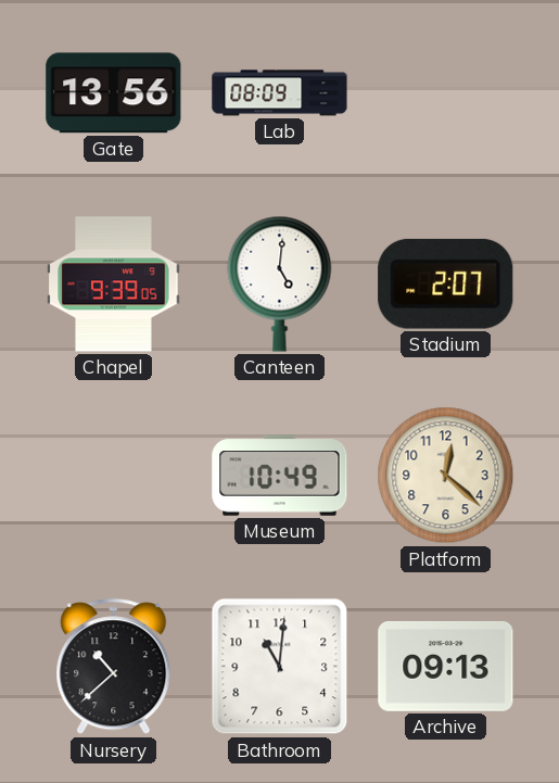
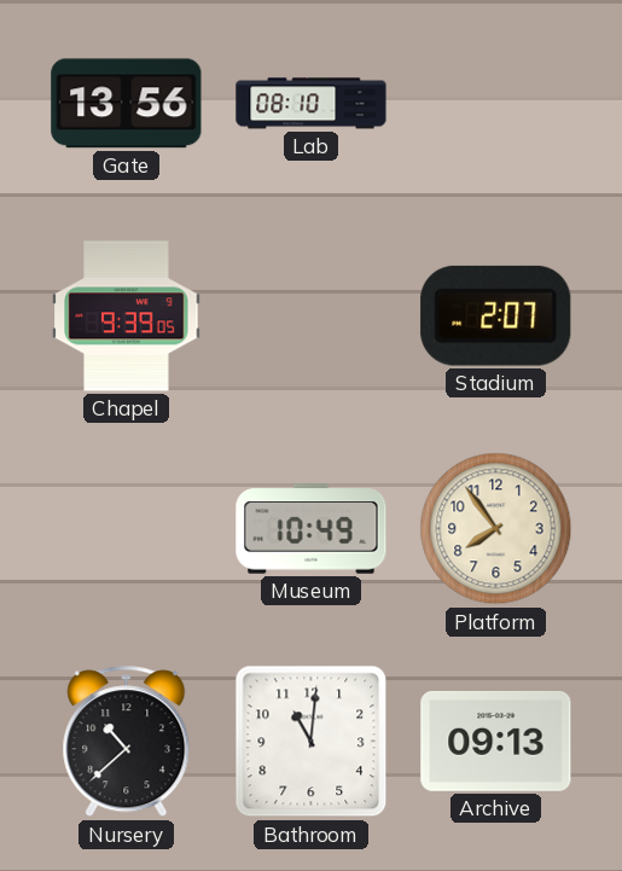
Lab: 08:09 -> 08:10 (312, 104)
Canteen: 5:01 -> none (280, 283)
Platform: 12:22 -> 7:54 (496, 529)
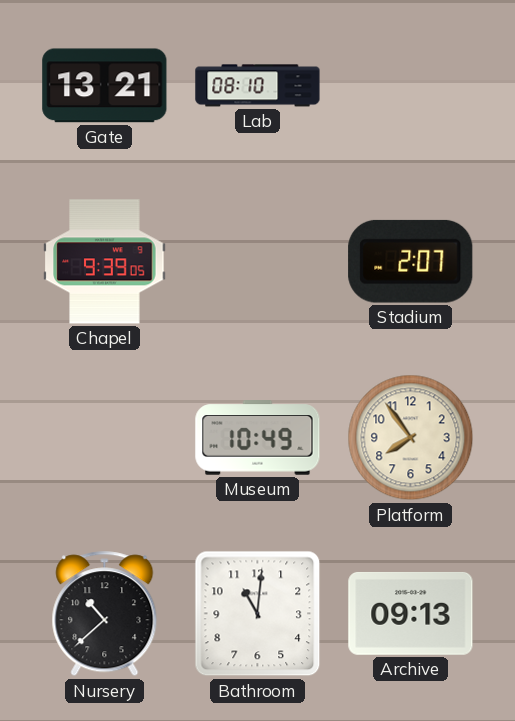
Gate: 13:56 -> 13:21 (105, 86)
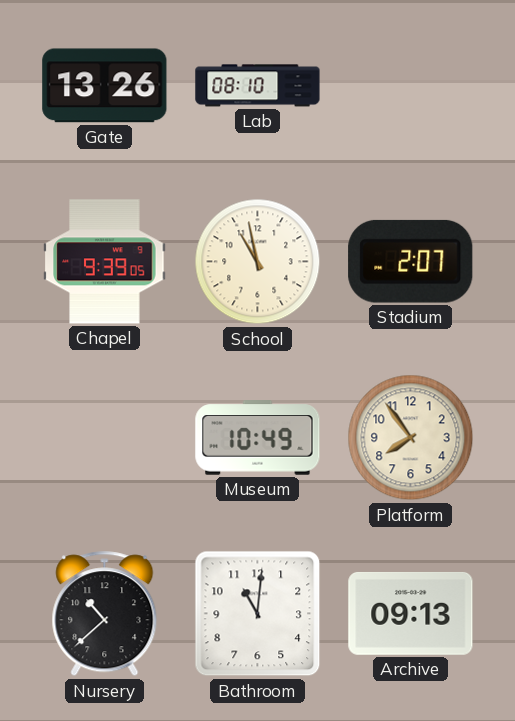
Gate: 13:21 -> 13:26 (105, 86)
School: none -> 10:58 (258, 262)
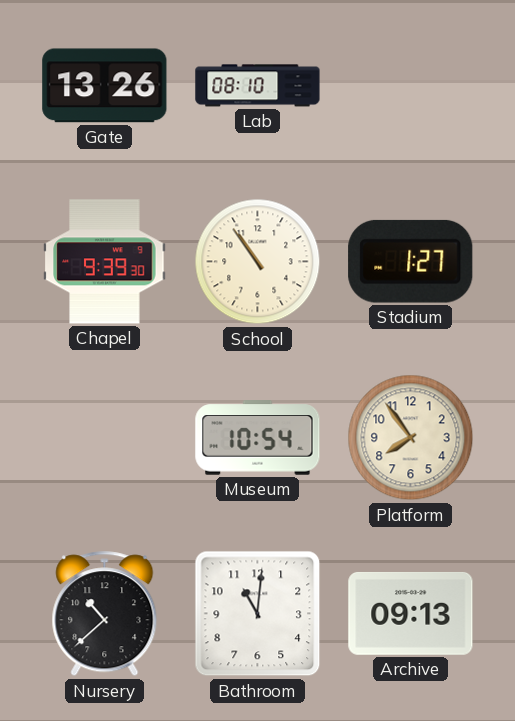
Chapel: 9:39:05 -> 9:39:30 (105, 262)
School: 10:58 -> 10:54 (258, 262)
Stadium: 2:07 -> 1:27 (411, 261)
Museum: 10:49 -> 10:54 (258, 438)
